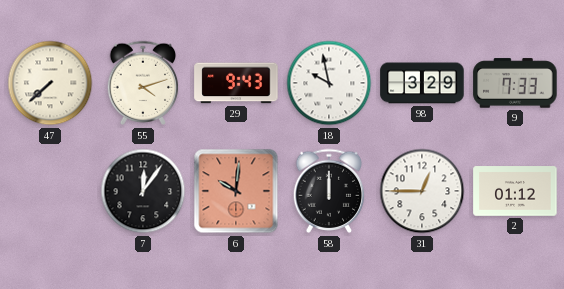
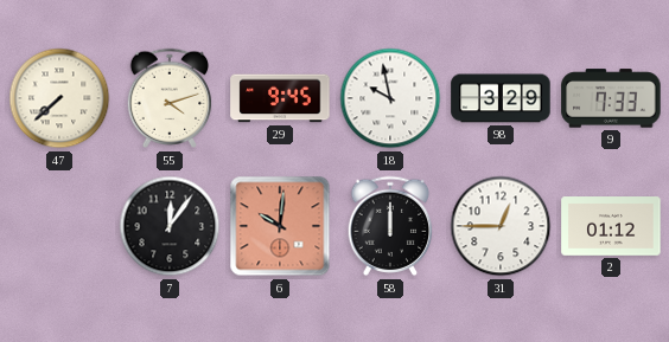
29: 9:43 -> 9:45 (280, 98)
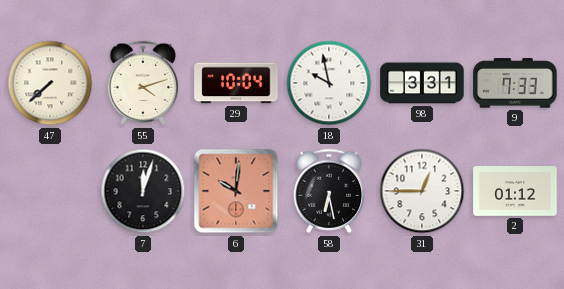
29: 9:45 -> 10:04 (236, 83)
98: 3:29 -> 3:31 (422, 83)
7: 12:06 -> 12:03 (143, 191)
58: 12:00 -> 6:28 (329, 191)
